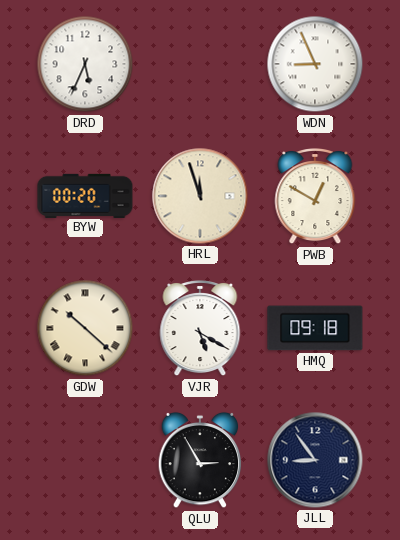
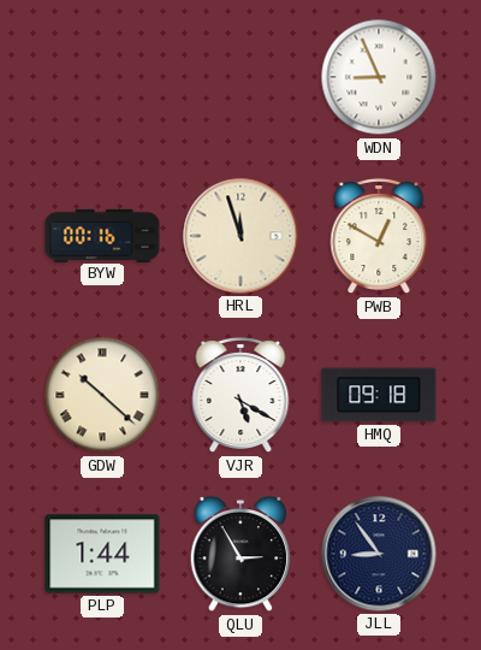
DRD: 5:34 -> none (85, 64)
BYW: 00:20 -> 00:16 (102, 235)
PLP: none -> 1:44 (102, 554)
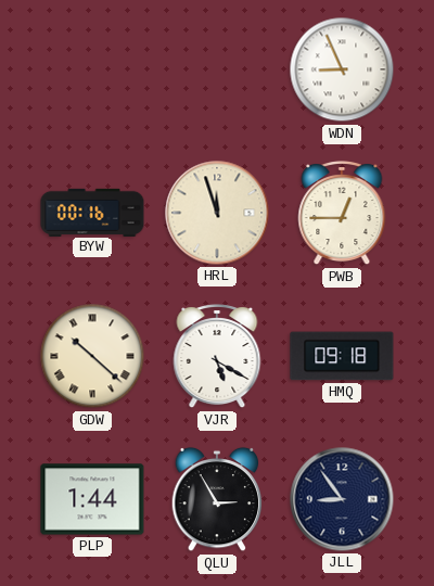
PWB: 12:50 -> 12:45 (342, 214)
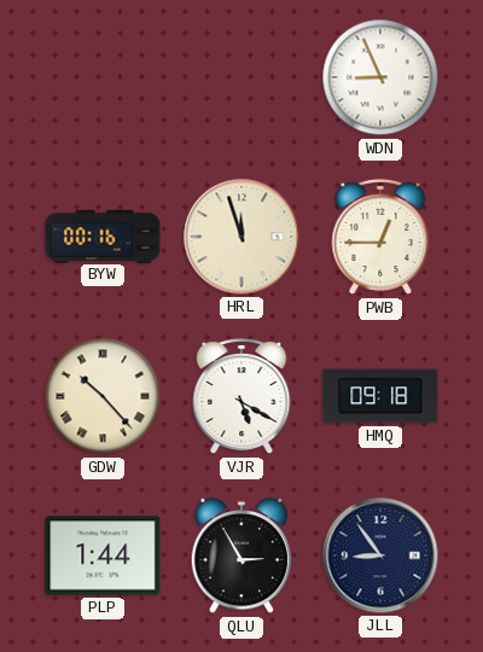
GDW: 10:22 -> 10:23 (103, 396)
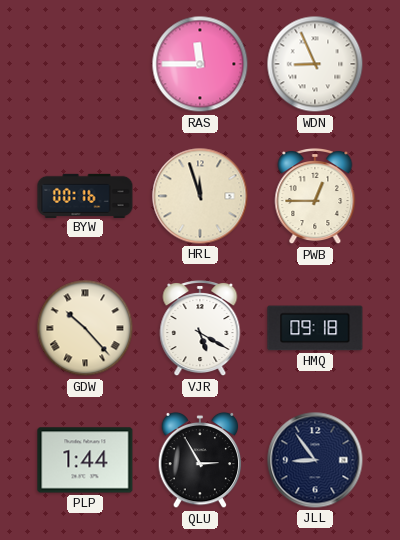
RAS: none -> 11:45 (200, 64)
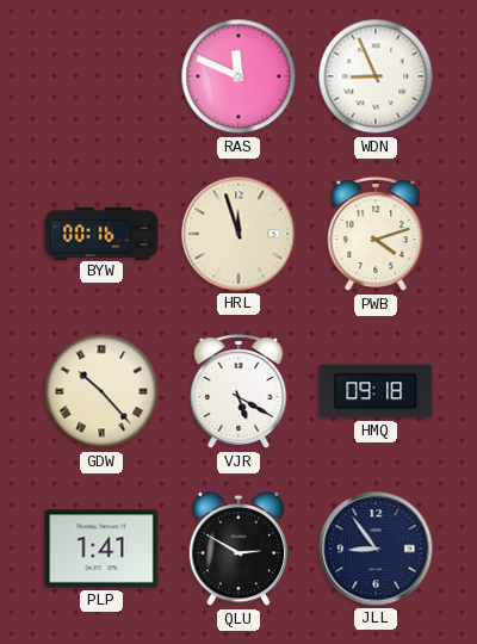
RAS: 11:45 -> 11:49 (238, 76)
PWB: 12:45 -> 4:12 (376, 235)
PLP: 1:44 -> 1:41 (101, 549)
QLU: 2:55 -> 2:50 (238, 549)
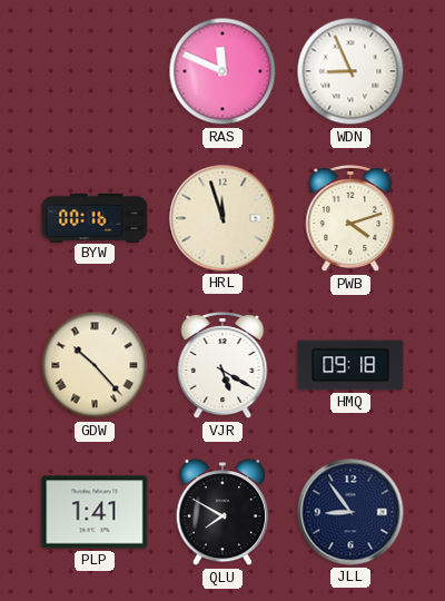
QLU: 2:50 -> 7:50 (222, 512)
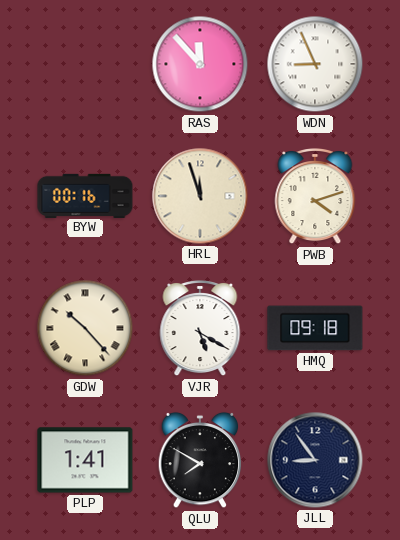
RAS: 11:49 -> 11:53 (200, 64)
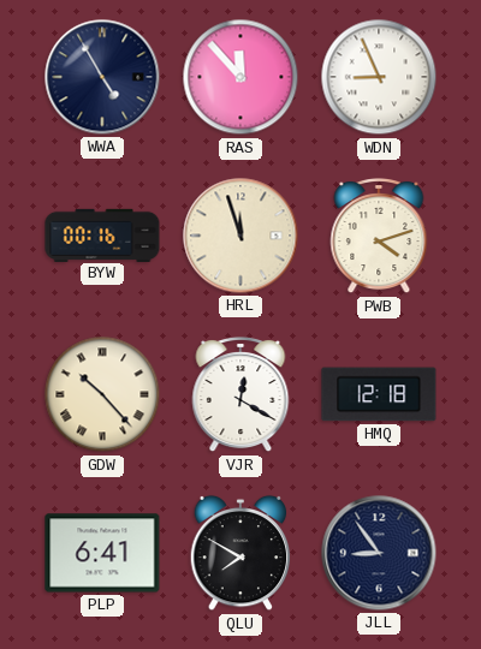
WWA: none -> 4:55 (102, 77)
VJR: 5:20 -> 12:20 (240, 395)
HMQ: 09:18 -> 12:18 (379, 394)
PLP: 1:41 -> 6:41 (102, 553)
